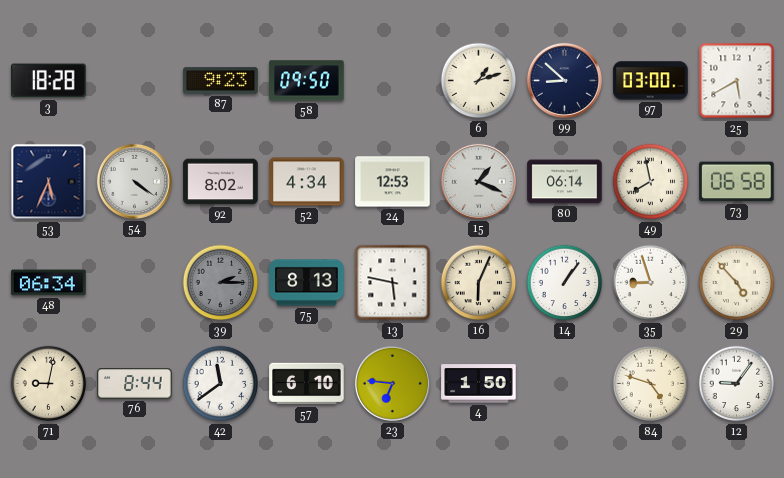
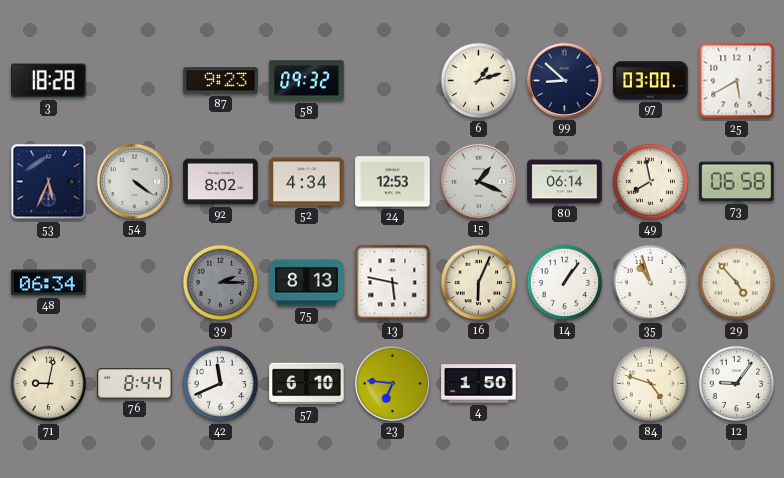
58: 09:50 -> 09:32 (307, 81)
35: 8:57 -> 10:57 (651, 283)
42: 11:39 -> 11:41 (221, 384)
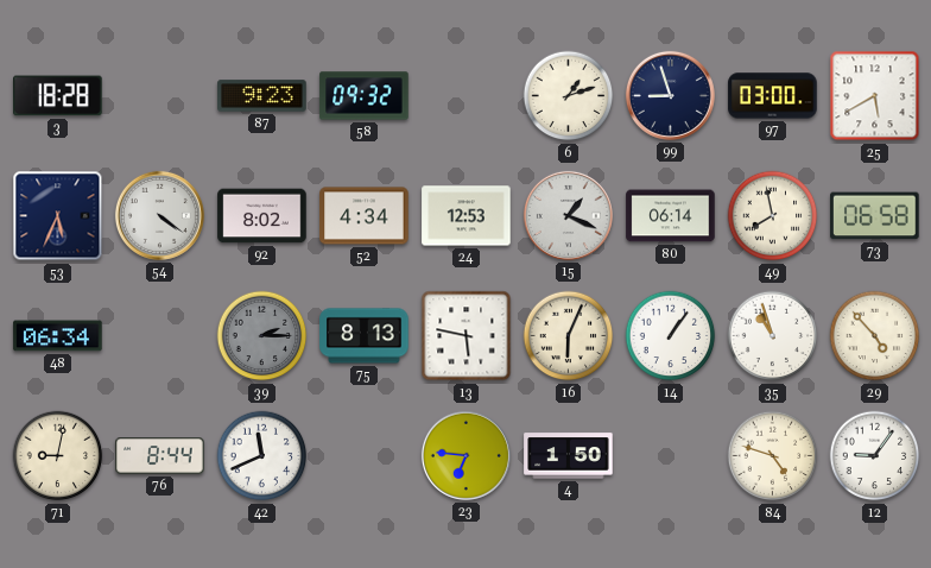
99: 8:52 -> 8:57 (670, 95)
57: 6:10 -> none (307, 384)
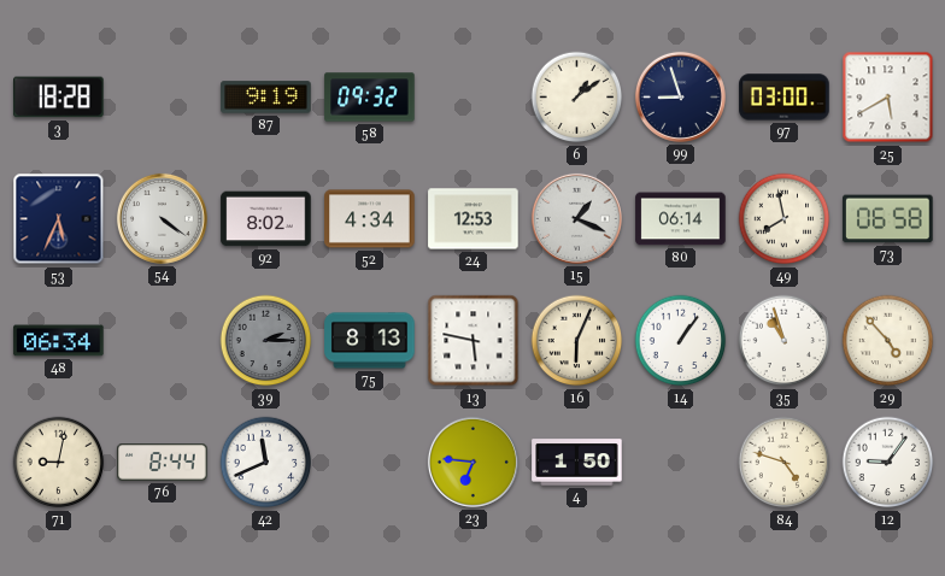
87: 9:23 -> 9:19 (266, 98)
6: 1:12 -> 1:09 (577, 98)
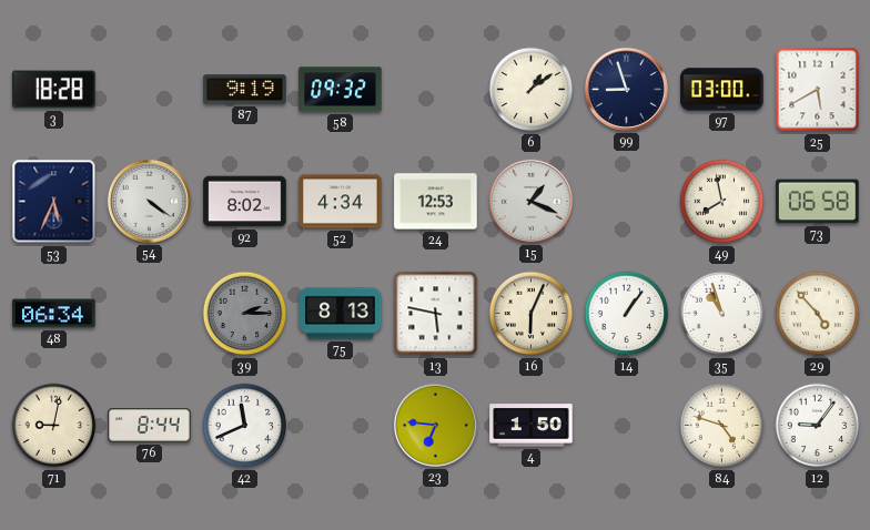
80: 06:14 -> none (681, 219)
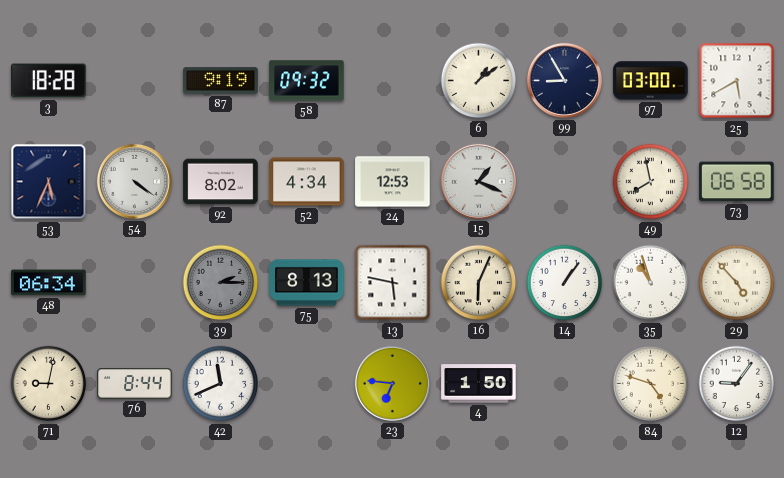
99: 8:57 -> 8:55 (564, 80)
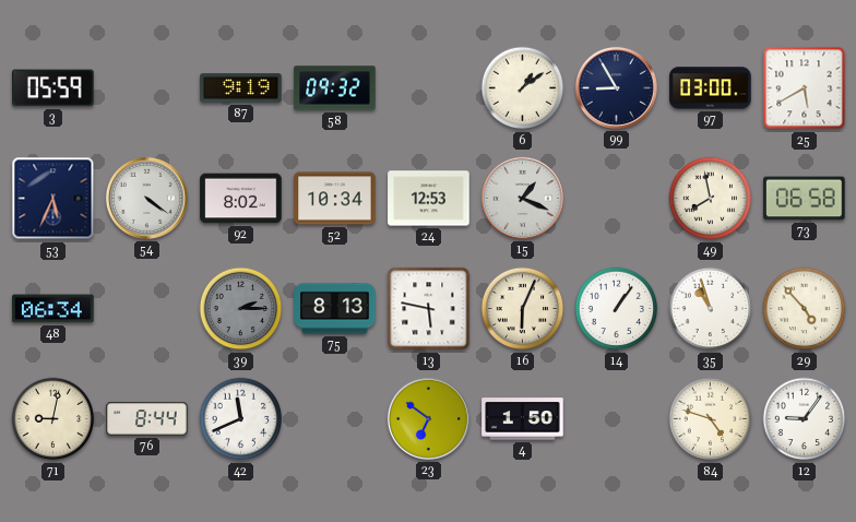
3: 18:28 -> 05:59 (53, 88)
52: 4:34 -> 10:34 (335, 199)
23: 6:46 -> 6:51 (428, 418)
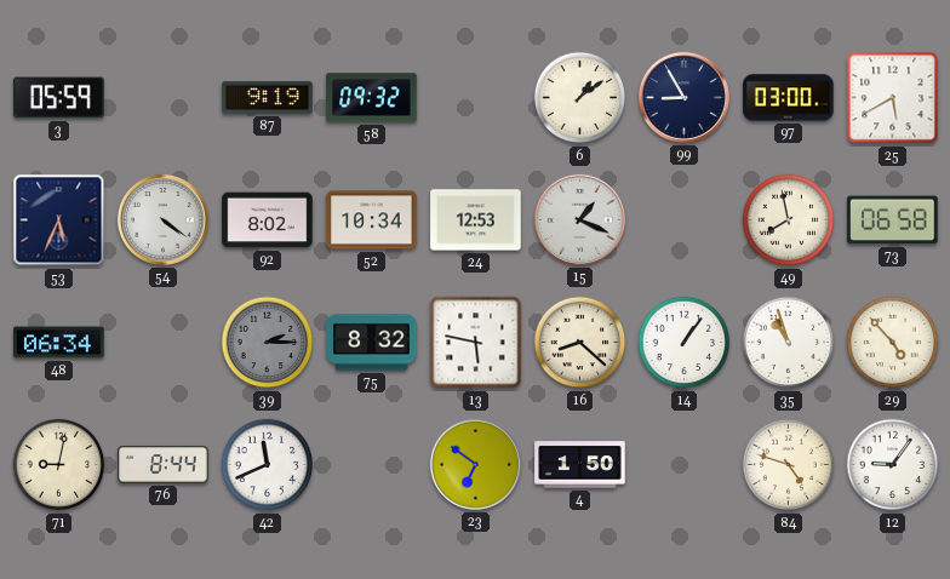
75: 8:13 -> 8:32 (372, 343)
16: 6:04 -> 8:22 (580, 343)
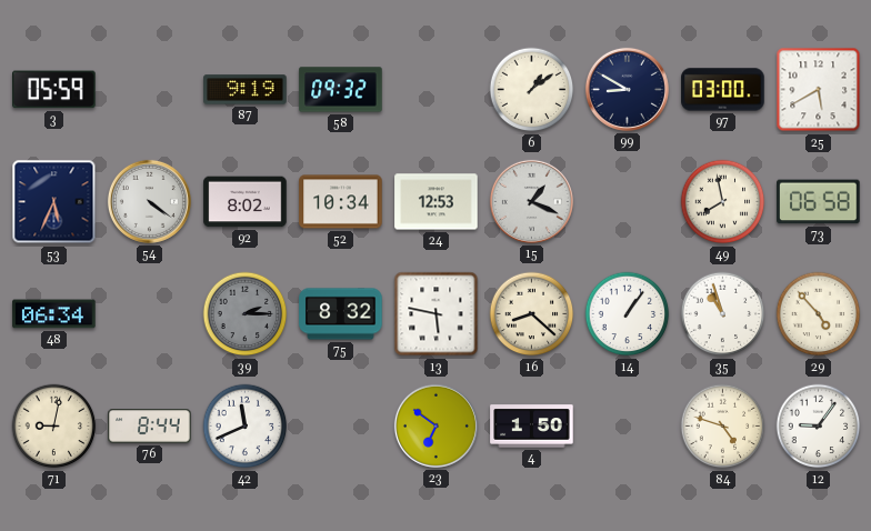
99: 8:55 -> 8:50 (627, 89)
